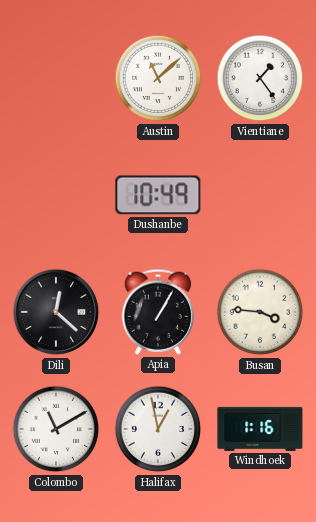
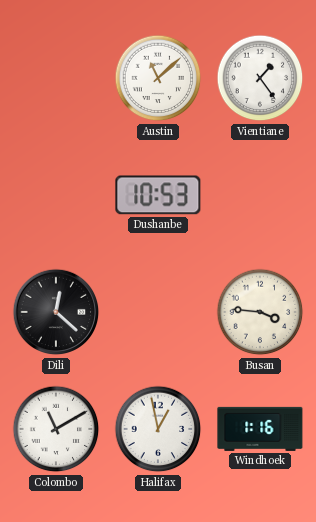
Dushanbe: 10:49 -> 10:53 (158, 195)
Apia: 1:05 -> none (157, 312)
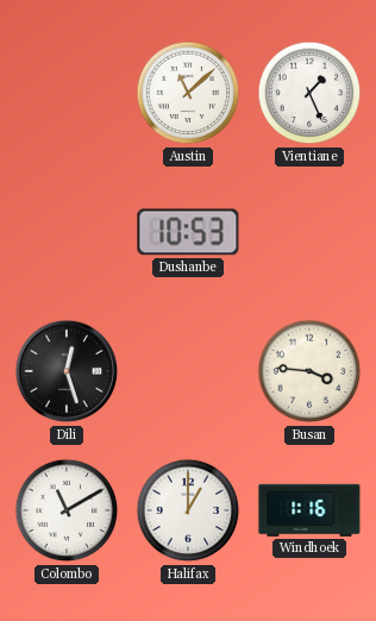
Vientiane: 1:24 -> 1:26 (309, 93)
Dili: 12:22 -> 12:27 (67, 371)
Halifax: 12:58 -> 1:00 (188, 510)
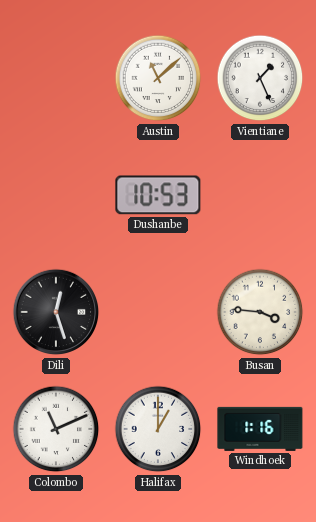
Colombo: 11:10 -> 11:11 (56, 429)
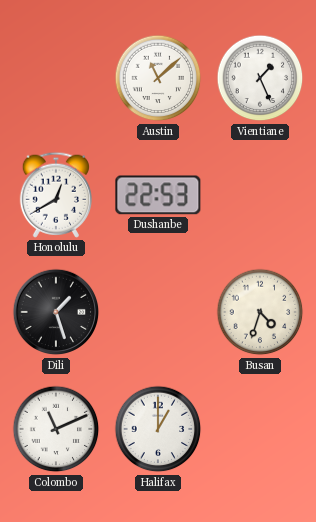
Honolulu: none -> 12:40 (55, 195)
Dushanbe: 10:53 -> 22:53 (158, 195)
Dili: 12:27 -> 1:27 (56, 312)
Busan: 3:46 -> 4:33 (260, 312)
Windhoek: 1:16 -> none (260, 429)
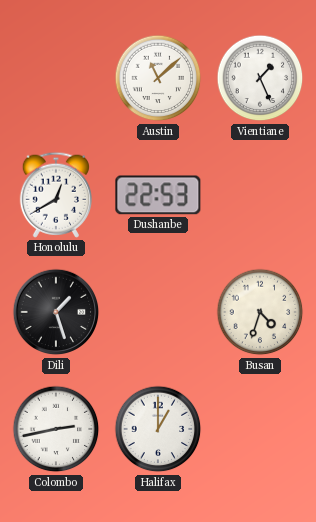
Colombo: 11:11 -> 2:43 (56, 429)
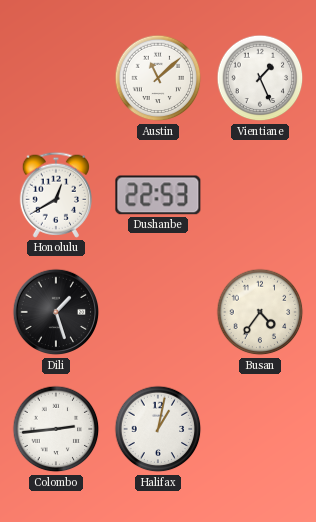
Busan: 4:33 -> 4:36 (260, 312)
Colombo: 2:43 -> 2:44 (56, 429)
Halifax: 1:00 -> 1:02 (158, 429)
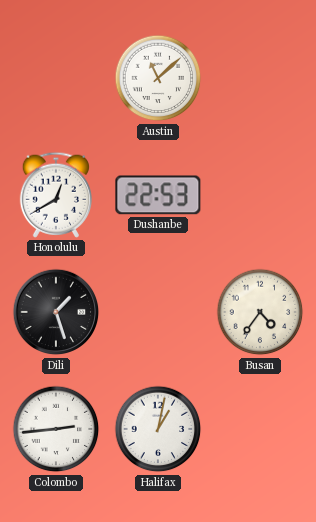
Vientiane: 1:26 -> none (260, 78)
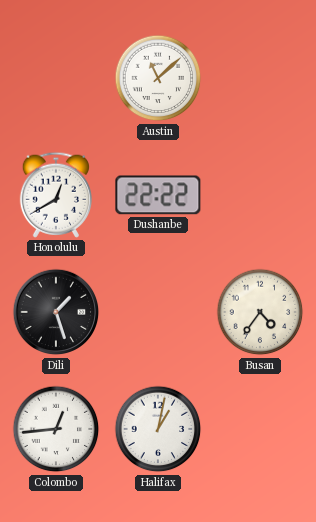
Dushanbe: 22:53 -> 22:22 (158, 195)
Colombo: 2:44 -> 12:44 (56, 429)
